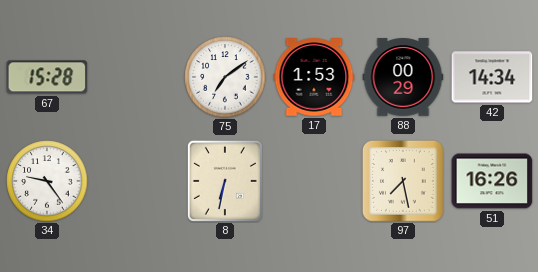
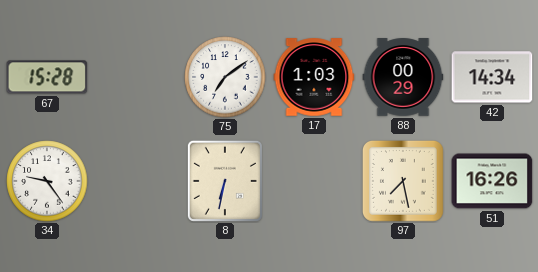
17: 1:53 -> 1:03 (314, 77)
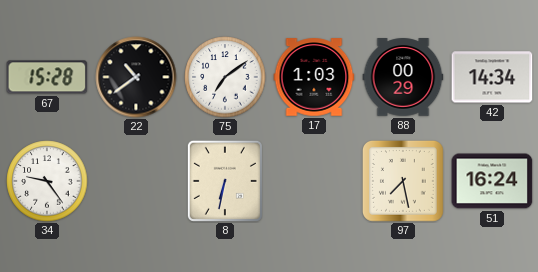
22: none -> 10:39 (136, 77)
51: 16:26 -> 16:24 (492, 181)
